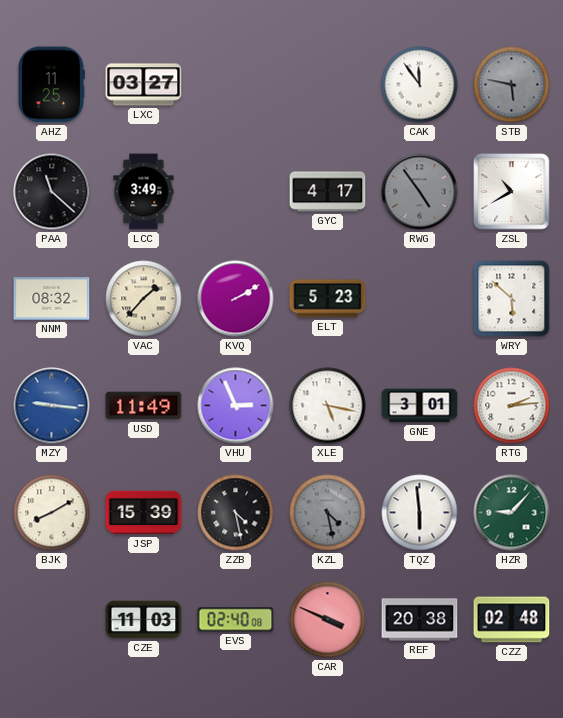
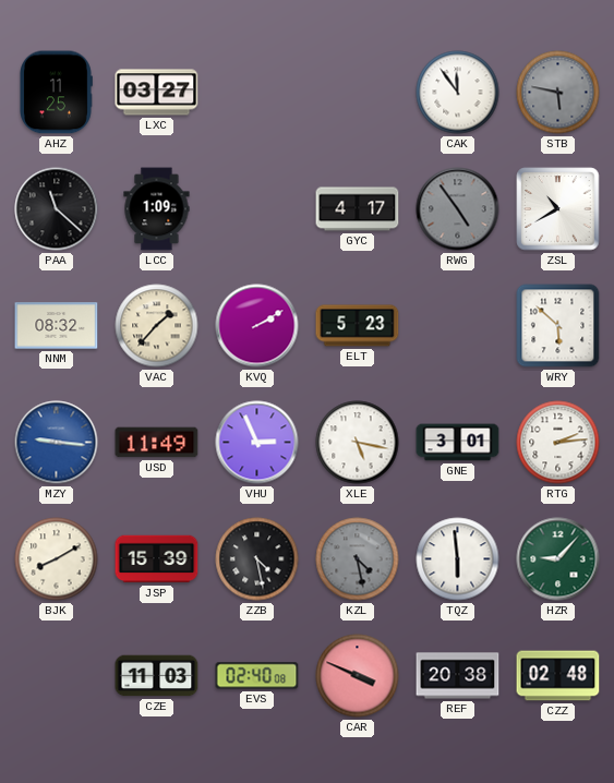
LCC: 3:49 -> 1:09 (157, 209)
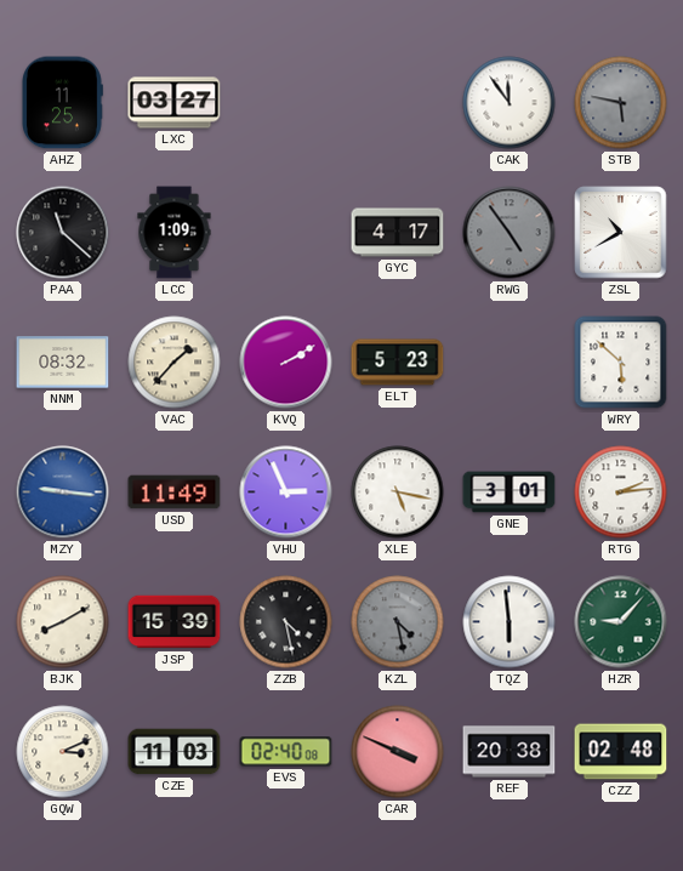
GQW: none -> 3:11 (63, 752)
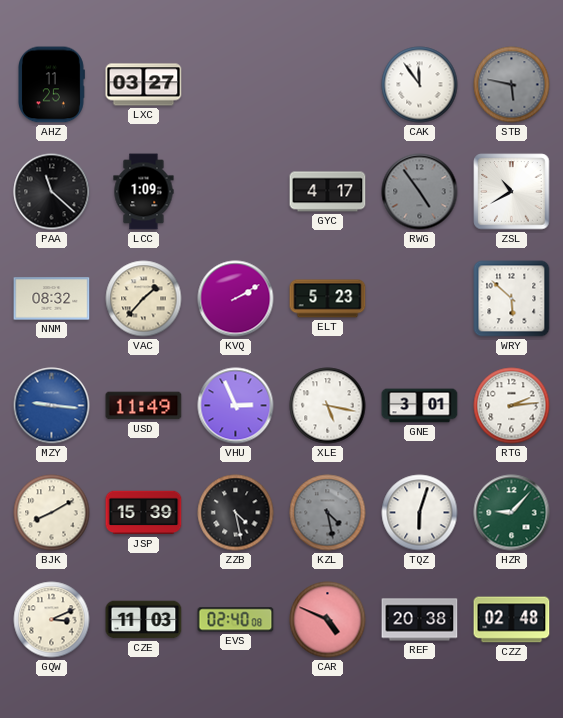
TQZ: 5:59 -> 6:03 (420, 513)
CAR: 3:49 -> 4:49 (328, 620)
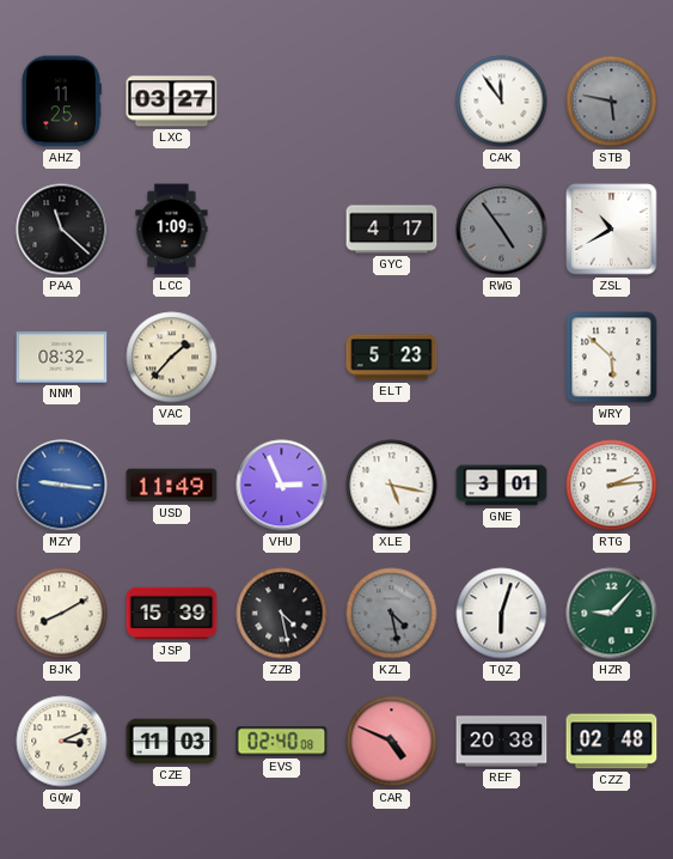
KVQ: 2:10 -> none (236, 299)
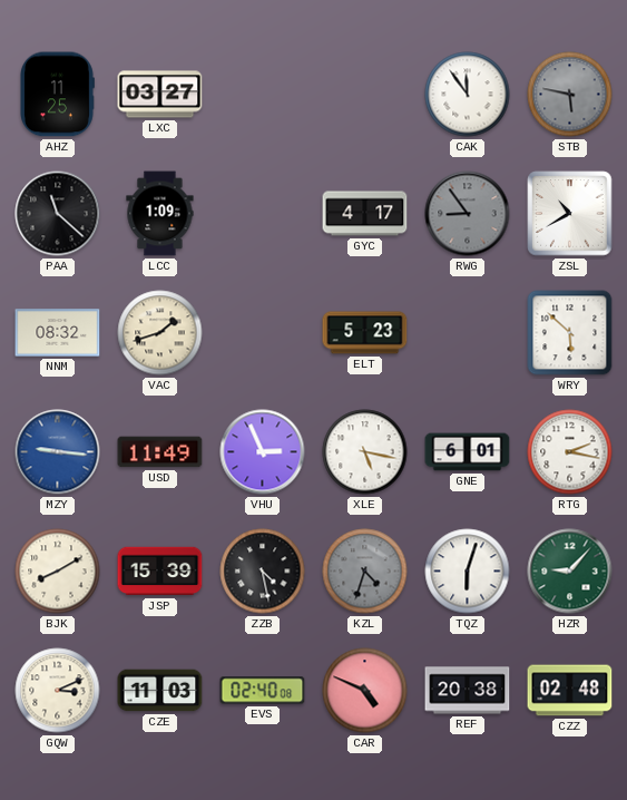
RWG: 4:54 -> 8:54 (468, 214)
VAC: 1:37 -> 1:42 (160, 333)
GNE: 3:01 -> 6:01 (468, 452)
RTG: 2:14 -> 2:17 (570, 452)
KZL: 4:28 -> 4:33 (365, 572)
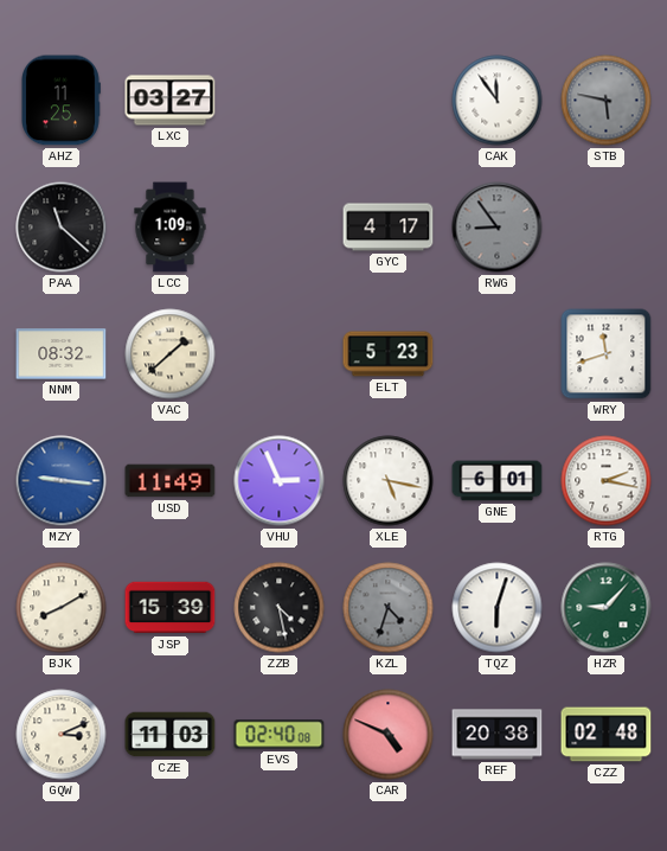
ZSL: 10:40 -> none (570, 214)
VAC: 1:42 -> 1:38 (171, 354)
WRY: 5:52 -> 11:42 (607, 354)
